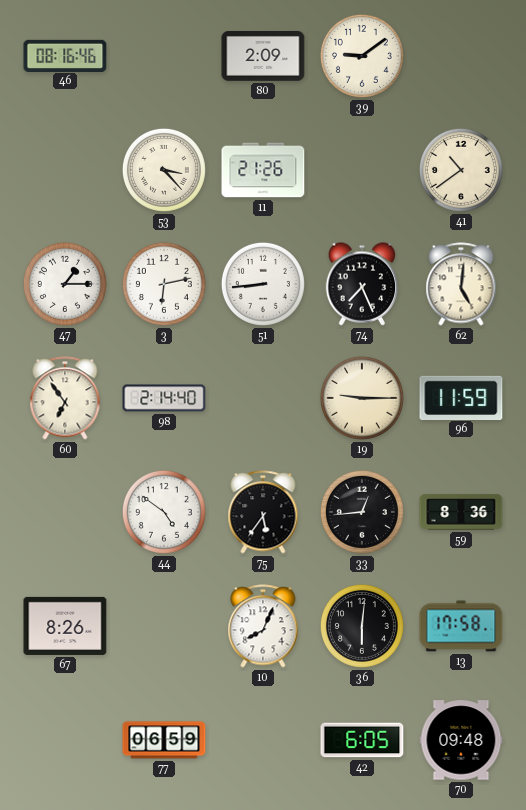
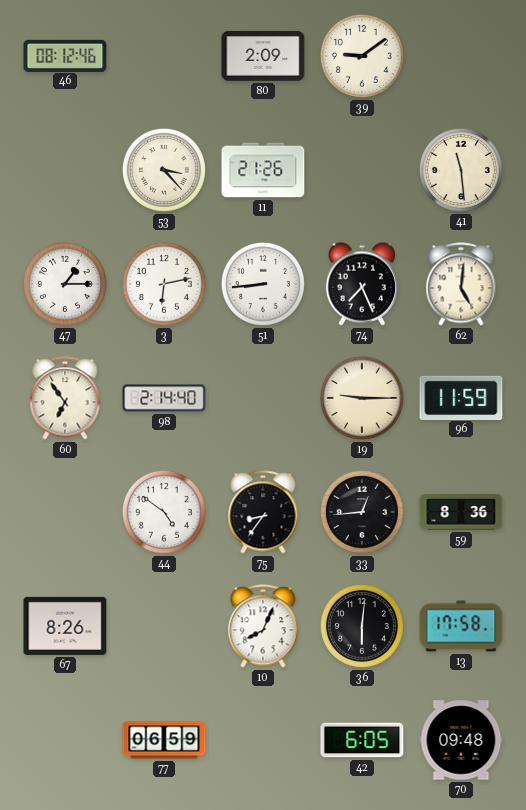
46: 08:16 -> 08:12 (65, 55)
41: 10:39 -> 11:29 (461, 170)
75: 5:36 -> 8:36 (263, 512)
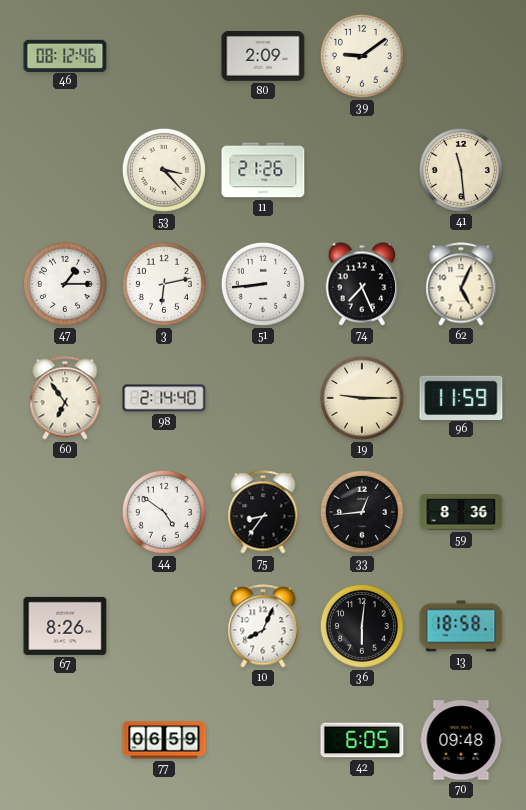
62: 5:01 -> 5:04 (461, 284)
13: 17:58 -> 18:58 (461, 626)
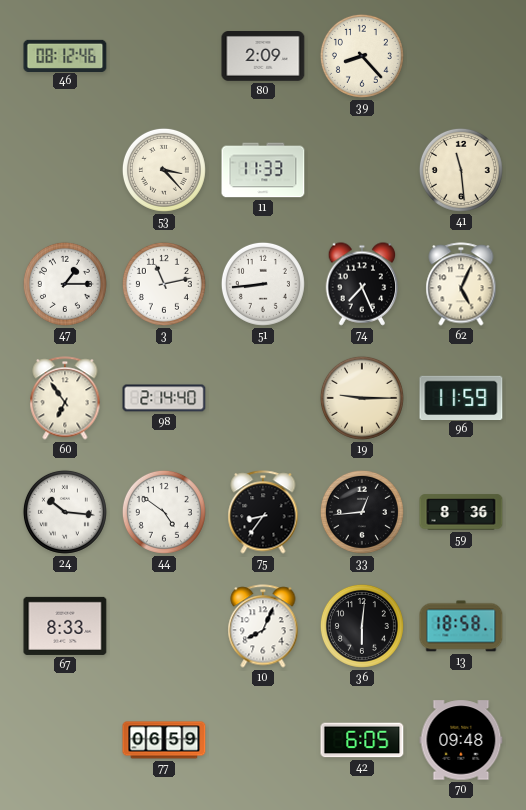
39: 9:09 -> 8:23 (362, 56)
11: 21:26 -> 11:33 (263, 170)
3: 6:13 -> 11:13 (164, 284)
24: none -> 10:16 (65, 512)
67: 8:26 -> 8:33 (65, 626)
